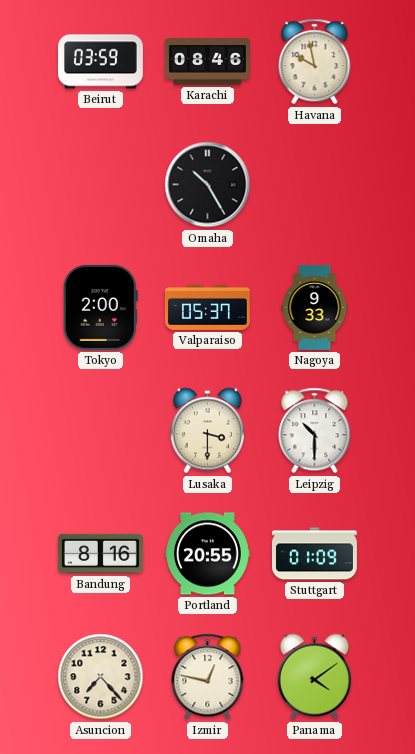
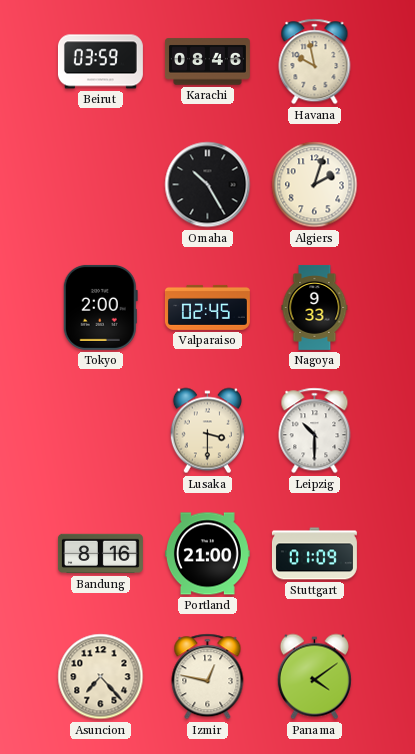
Algiers: none -> 2:03 (315, 185)
Valparaiso: 05:37 -> 02:45 (207, 307)
Portland: 20:55 -> 21:00 (207, 554)
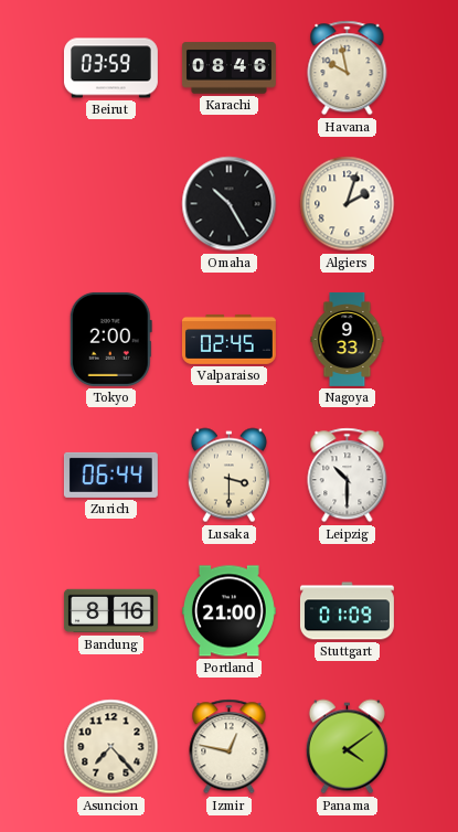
Zurich: none -> 06:44 (110, 474)
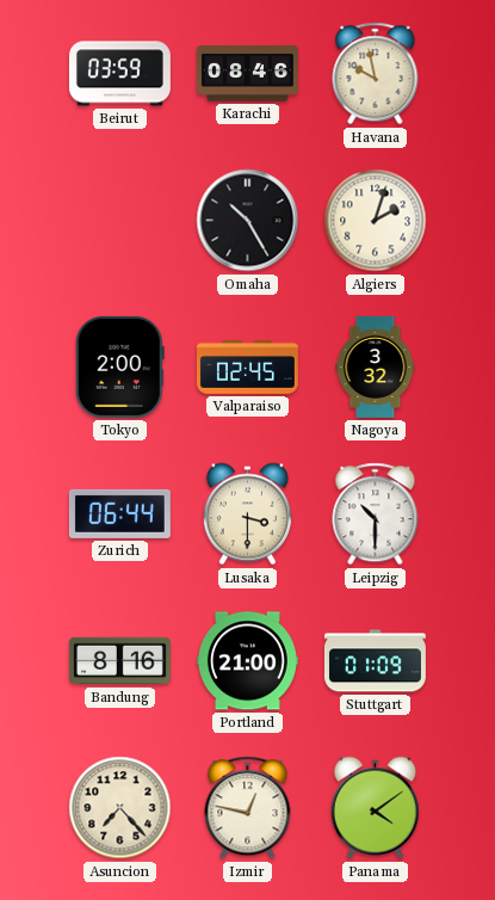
Nagoya: 9:33 -> 3:32 (376, 366)
